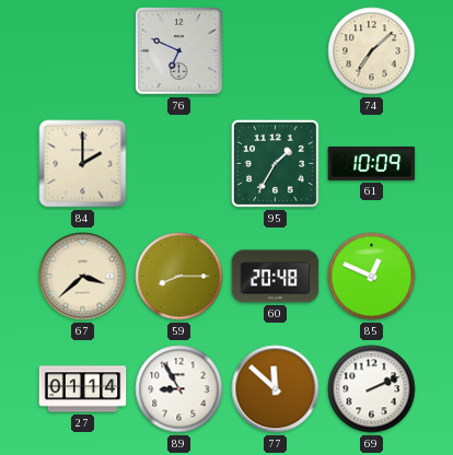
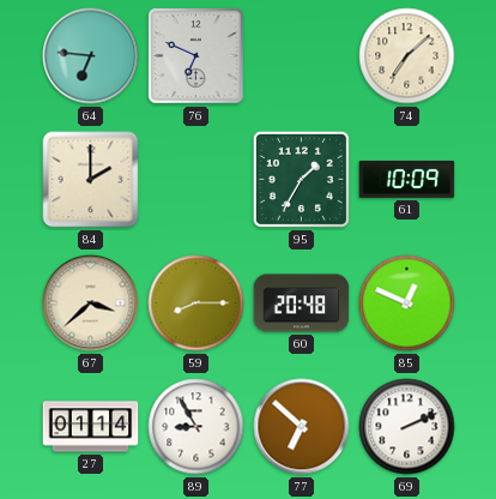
64: none -> 6:46 (91, 56)
77: 11:52 -> 6:52 (302, 427)
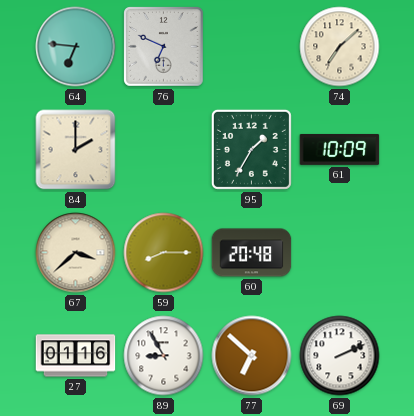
85: 12:49 -> none (407, 303)
27: 01:14 -> 01:16 (76, 356)
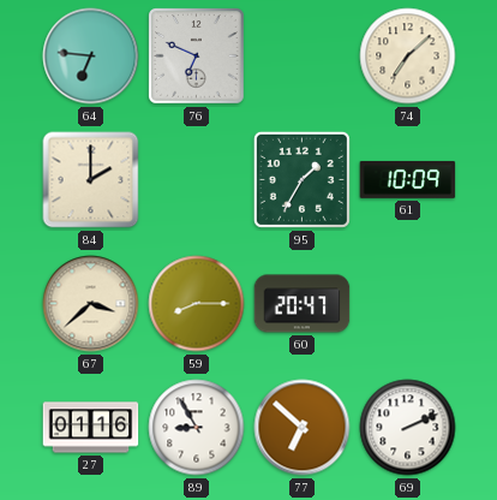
60: 20:48 -> 20:47 (303, 304)
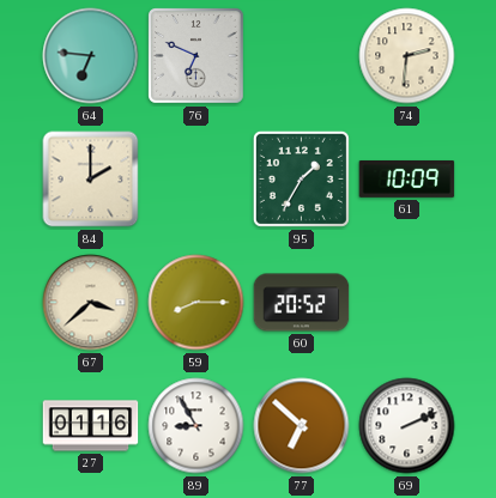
74: 7:08 -> 2:31 (407, 56)
60: 20:47 -> 20:52 (302, 303)
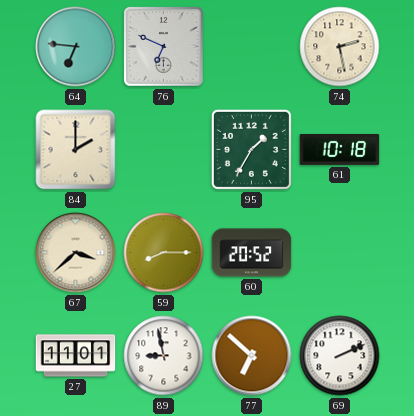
74: 2:31 -> 2:28 (340, 47)
61: 10:09 -> 10:18 (340, 149)
27: 01:16 -> 11:01 (76, 356)
89: 8:55 -> 8:58 (164, 356)
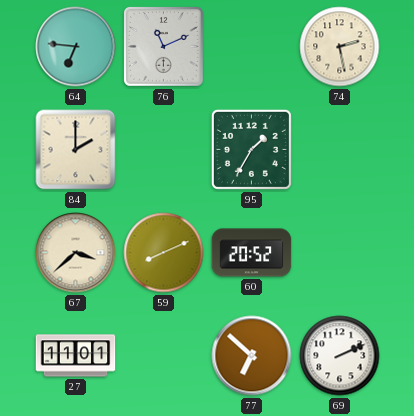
76: 6:49 -> 11:11 (164, 47)
61: 10:18 -> none (340, 149)
59: 8:15 -> 8:11 (164, 253)
89: 8:58 -> none (164, 356)
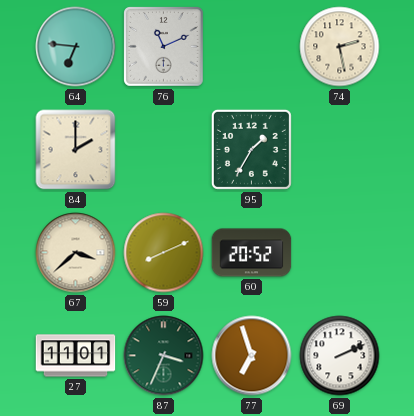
87: none -> 3:34 (164, 356)
77: 6:52 -> 6:57 (252, 356)
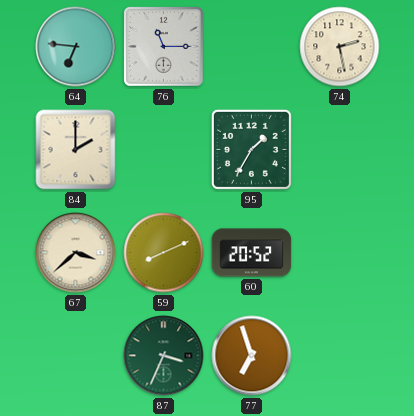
76: 11:11 -> 11:15 (164, 47)
27: 11:01 -> none (76, 356)
69: 2:11 -> none (340, 356)
